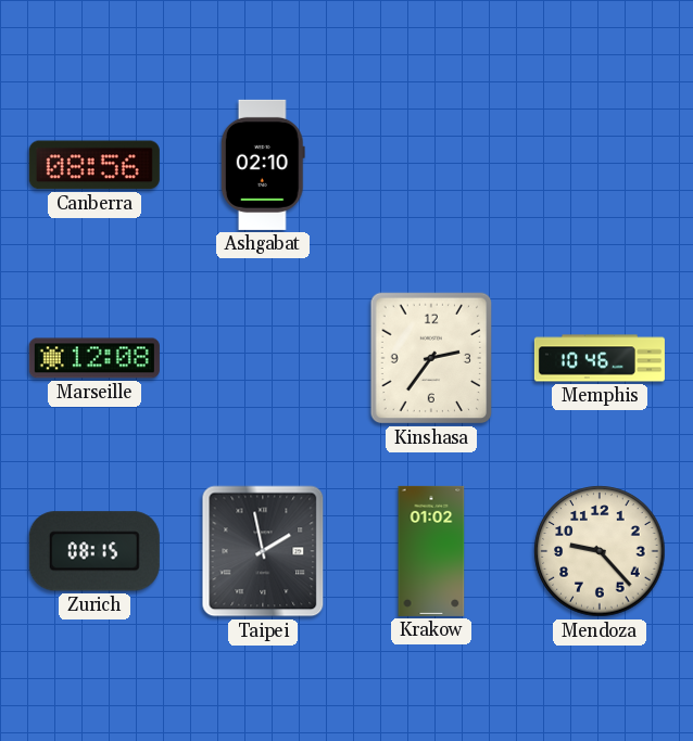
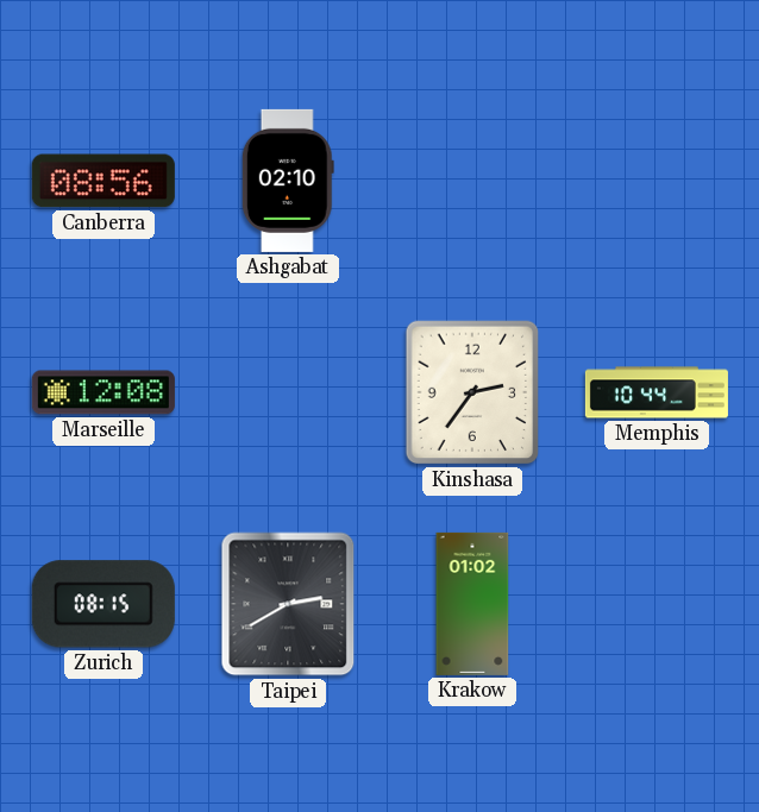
Memphis: 10:46 -> 10:44 (657, 392)
Taipei: 1:58 -> 2:40 (288, 604)
Mendoza: 9:23 -> none (600, 551)
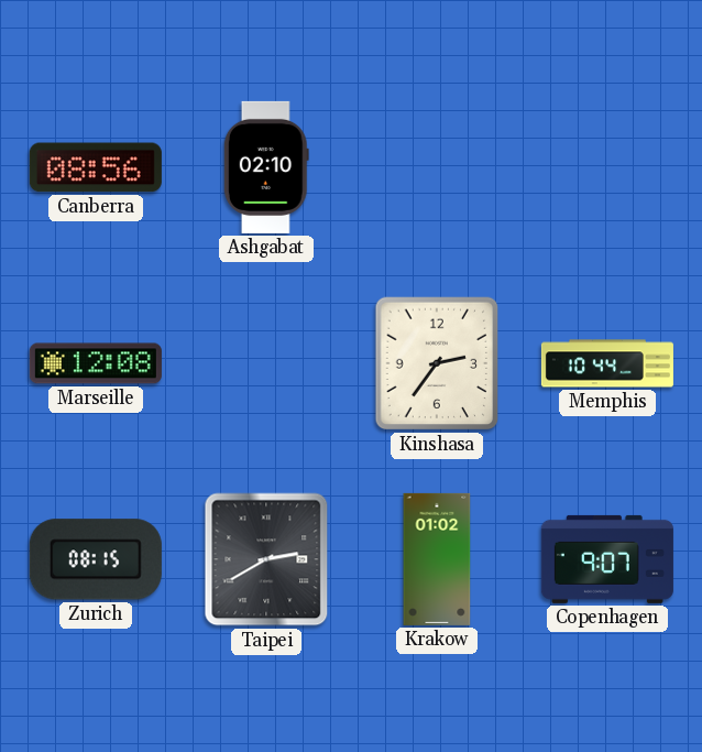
Copenhagen: none -> 9:07 (607, 559)
